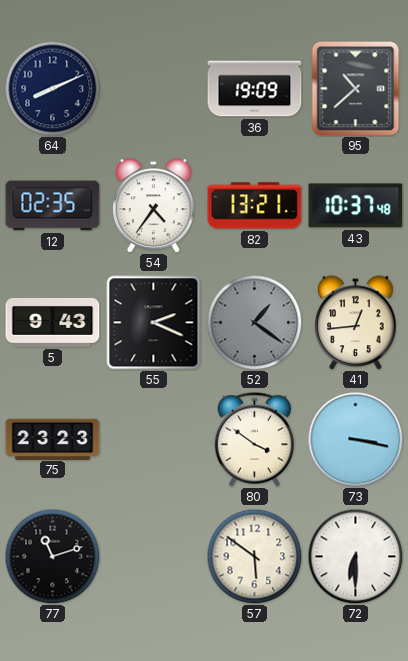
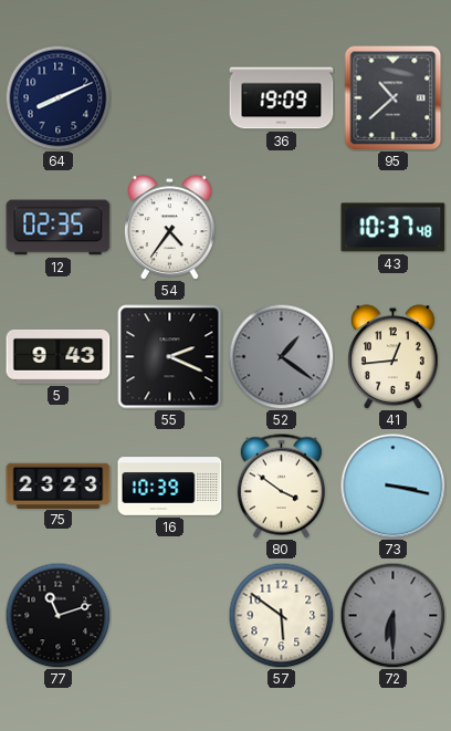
82: 13:21 -> none (255, 206)
16: none -> 10:39 (170, 487)
72 dial: white -> grey (392, 615)
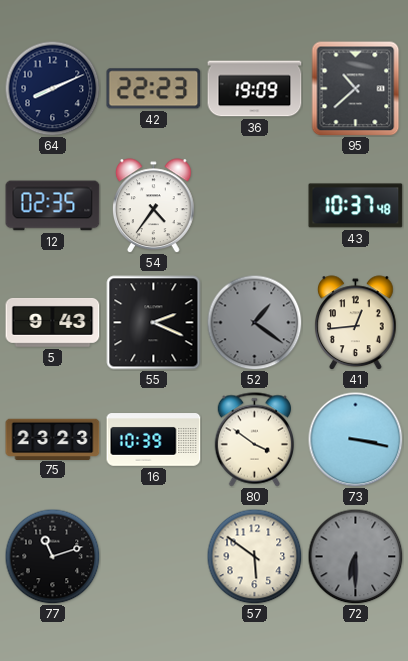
42: none -> 22:23 (154, 89)
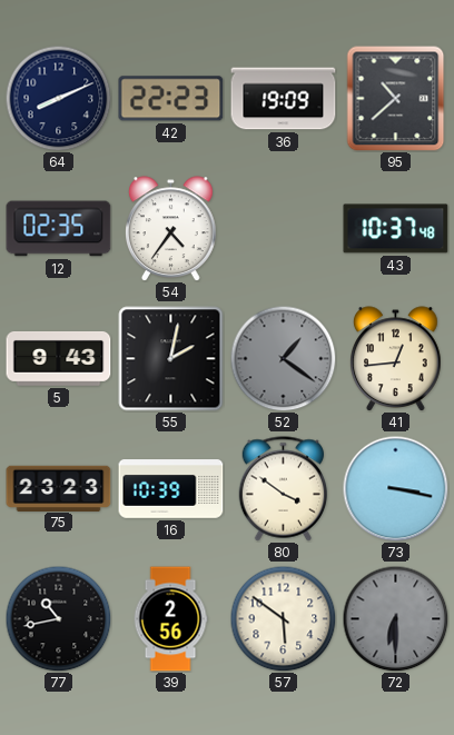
55: 2:19 -> 2:02 (171, 359)
77: 11:12 -> 10:43 (58, 618)
39: none -> 2:56 (170, 619)
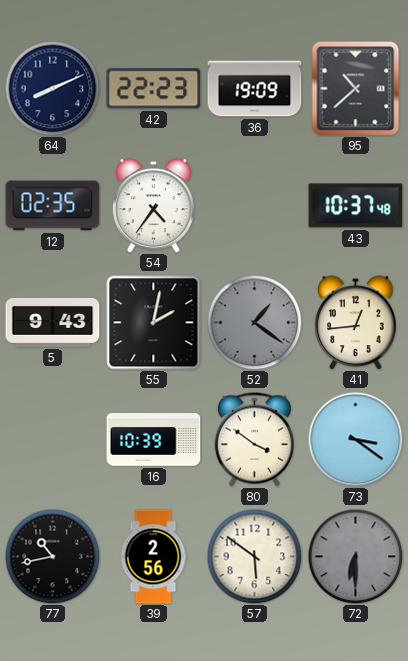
75: 23:23 -> none (59, 488)
73: 3:17 -> 3:21 (355, 439)
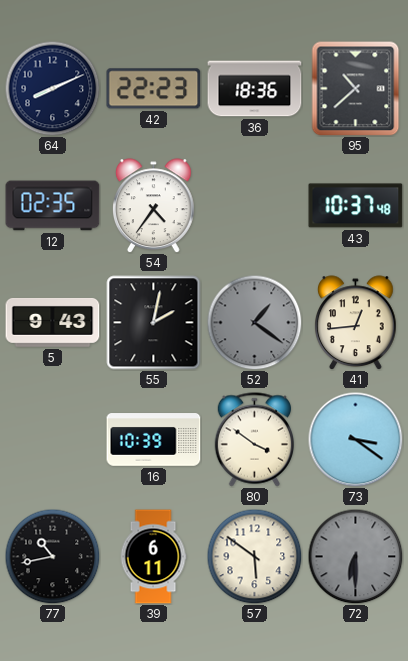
36: 19:09 -> 18:36 (255, 89)
39: 2:56 -> 6:11 (153, 557)
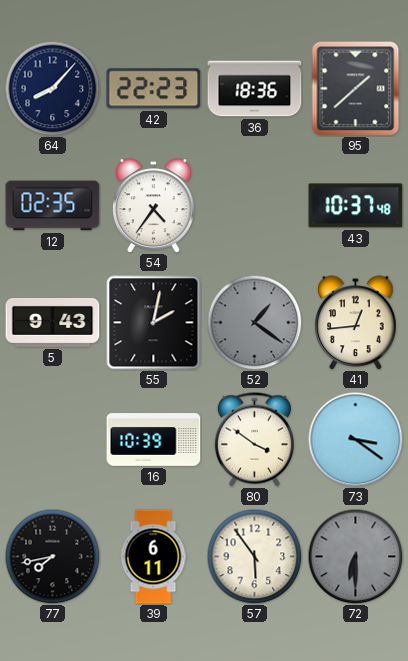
64: 8:11 -> 8:07 (52, 88)
95: 10:38 -> 1:38 (356, 88)
77: 10:43 -> 7:43 (52, 556)
57: 5:51 -> 5:54 (254, 556)
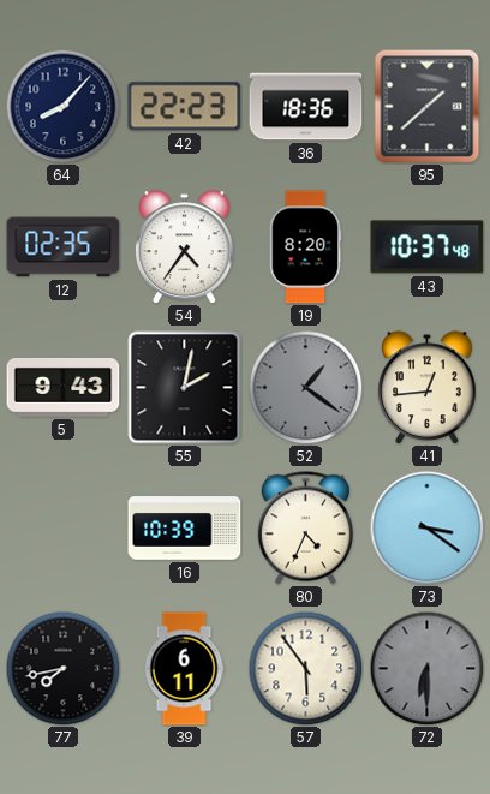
19: none -> 8:20 (305, 247)
80: 3:51 -> 4:34 (305, 529)
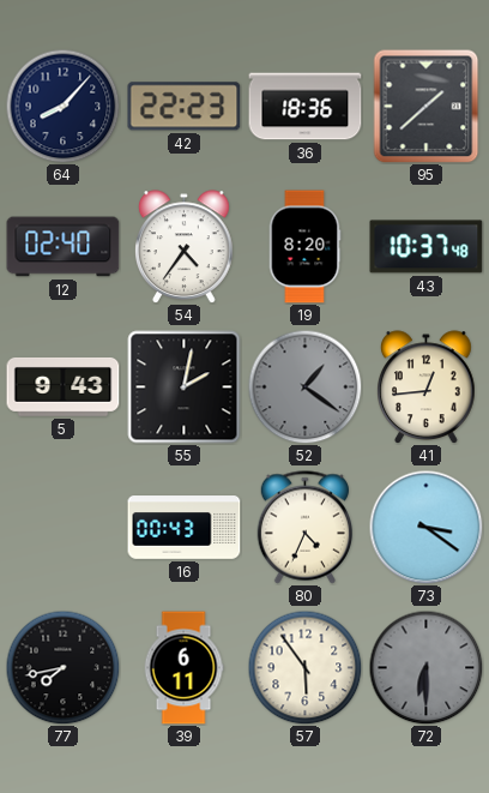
12: 02:35 -> 02:40 (64, 247)
16: 10:39 -> 00:43 (185, 528)
